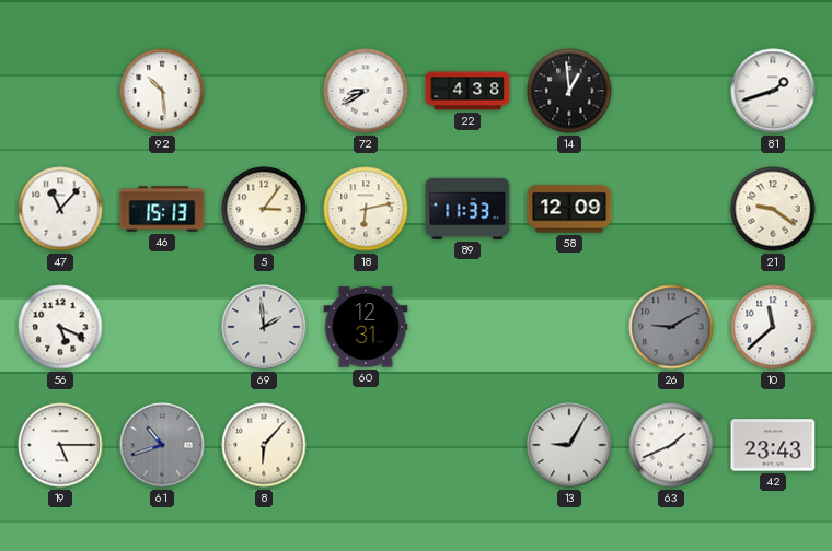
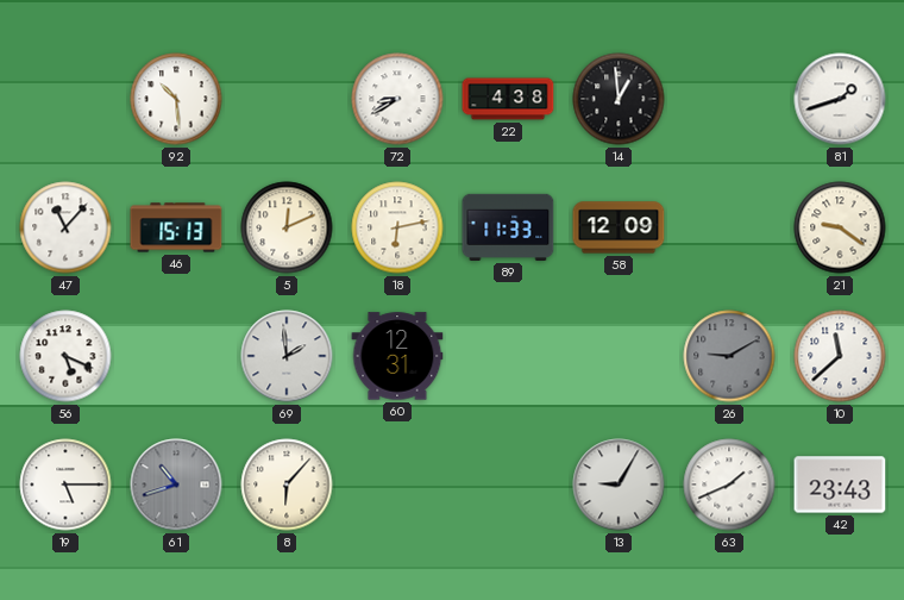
5: 3:06 -> 12:11 (287, 227)
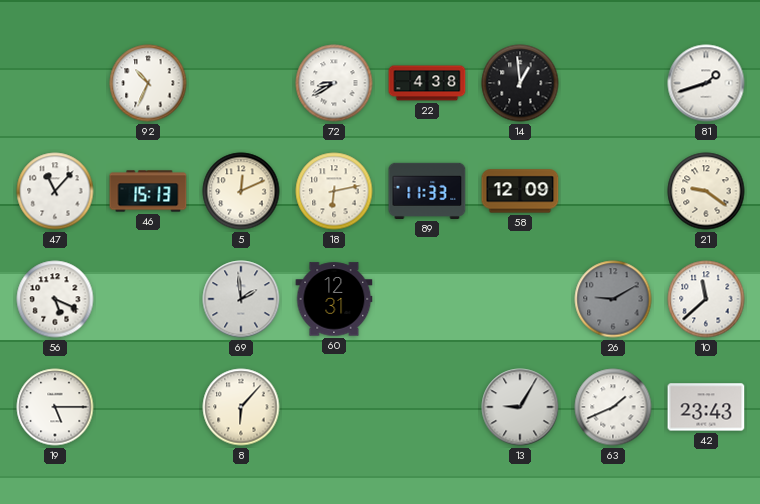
92: 10:29 -> 10:34 (148, 83)
61: 10:42 -> none (176, 485)
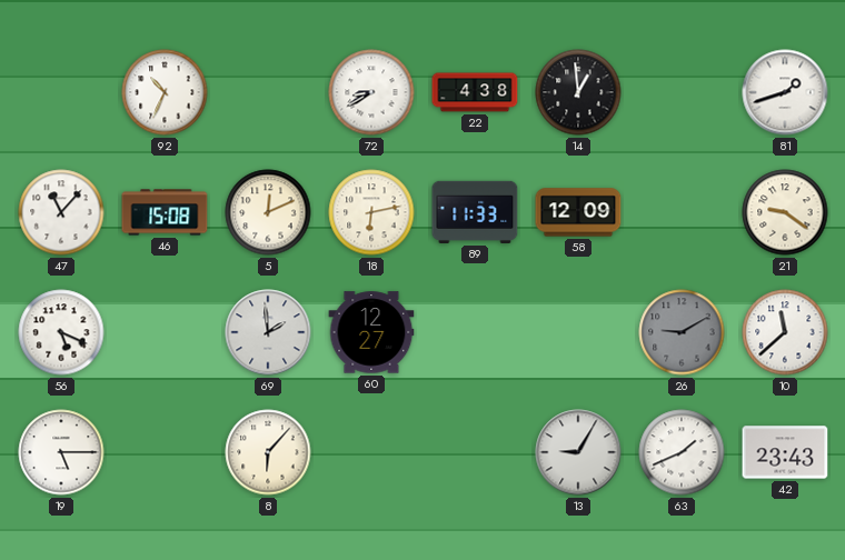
46: 15:13 -> 15:08 (165, 212)
60: 12:31 -> 12:27 (371, 332)
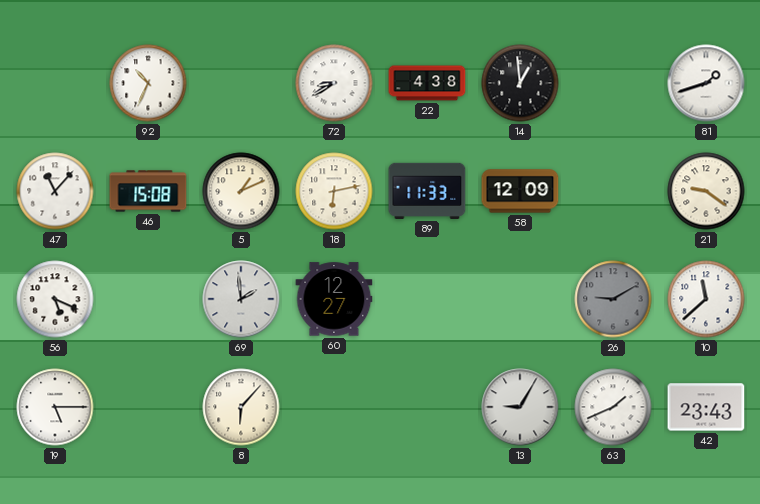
5: 12:11 -> 1:11 (241, 191)
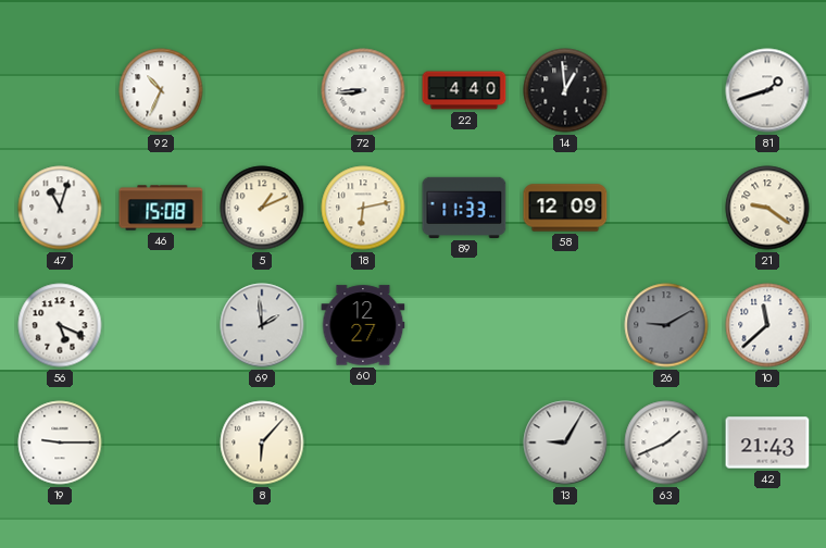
72: 8:40 -> 8:44 (363, 90)
22: 4:38 -> 4:40 (464, 90)
47: 11:07 -> 11:03 (60, 208)
19: 5:15 -> 9:15 (60, 443)
42: 23:43 -> 21:43 (767, 443)
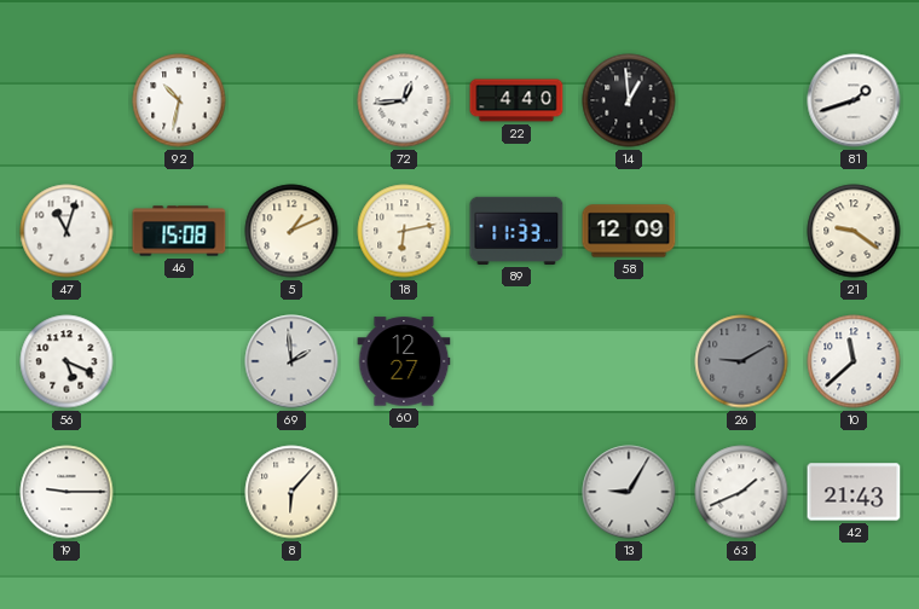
92: 10:34 -> 10:32 (179, 100)
72: 8:44 -> 12:44 (404, 100)
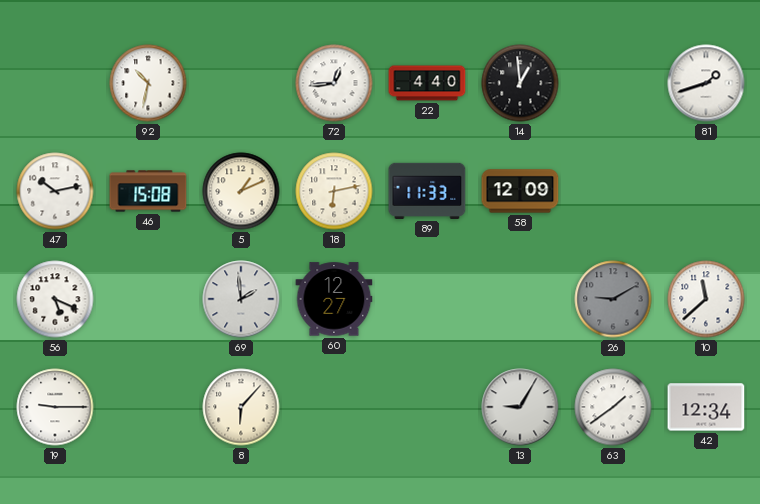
47: 11:03 -> 10:13 (55, 191)
21: 9:21 -> none (854, 231)
63: 1:41 -> 1:39 (613, 407)
42: 21:43 -> 12:34 (706, 407)
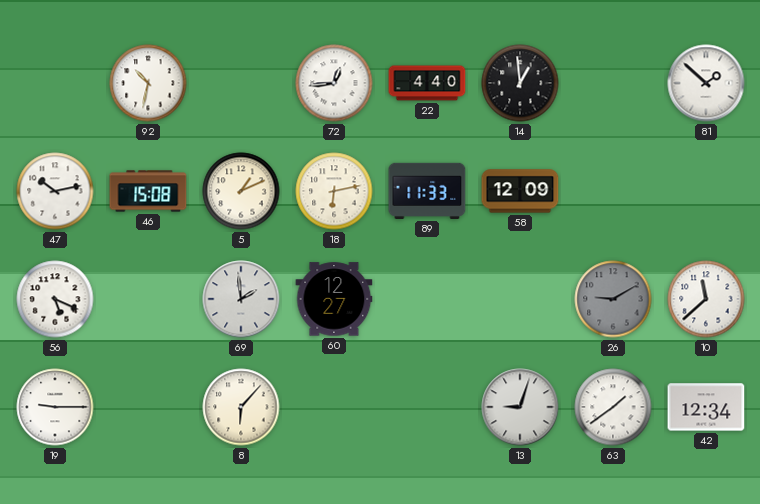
81: 1:42 -> 1:52 (706, 83)
13: 9:05 -> 9:03 (520, 407)
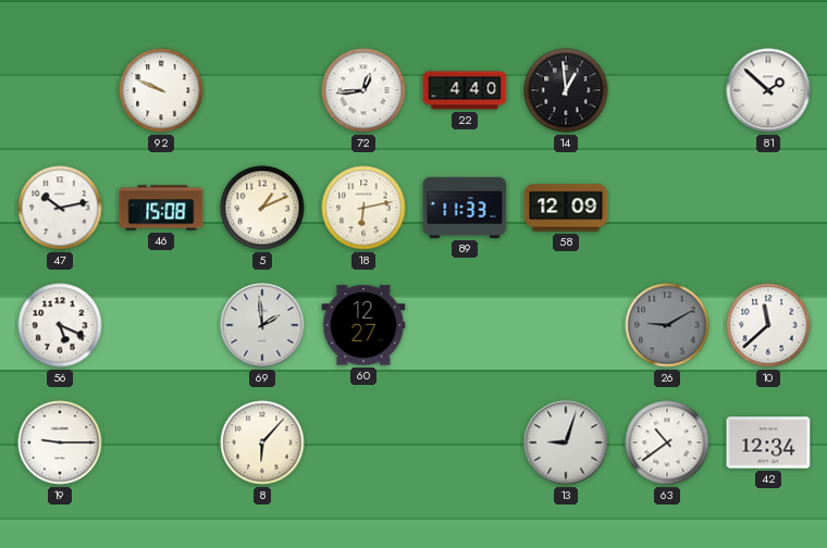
92: 10:32 -> 9:49 (161, 90)
63: 1:39 -> 10:39 (667, 443)
